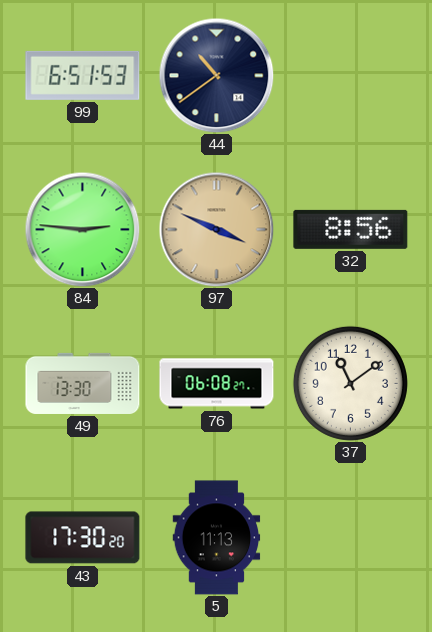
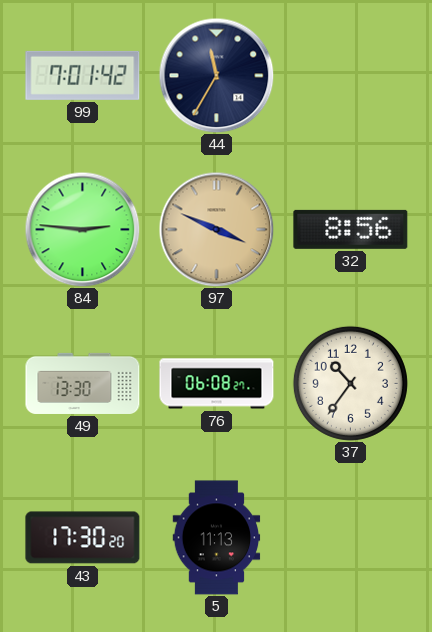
99: 6:51 -> 7:01 (83, 75)
44: 10:39 -> 11:35 (216, 75)
37: 11:09 -> 10:36 (350, 383)
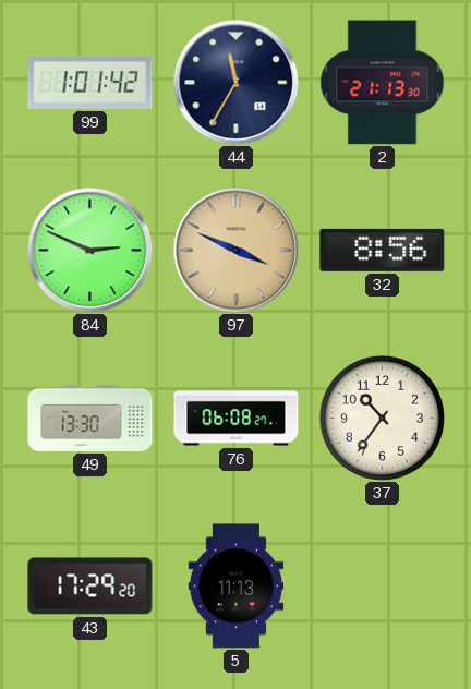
99: 7:01 -> 1:01 (90, 82)
2: none -> 21:13 (383, 83)
84: 2:46 -> 2:49 (89, 250)
43: 17:30 -> 17:29 (90, 587)
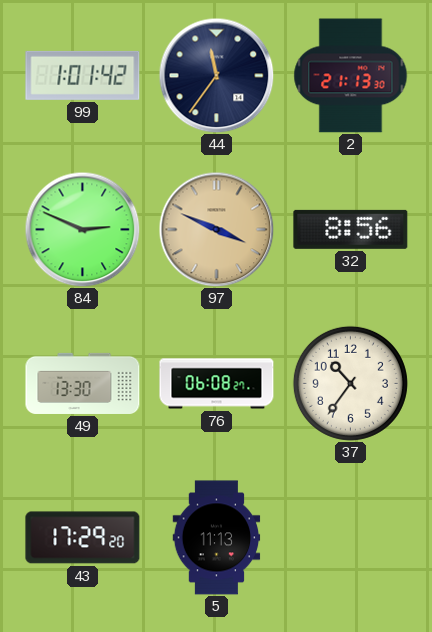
44: 11:35 -> 11:36 (216, 75)
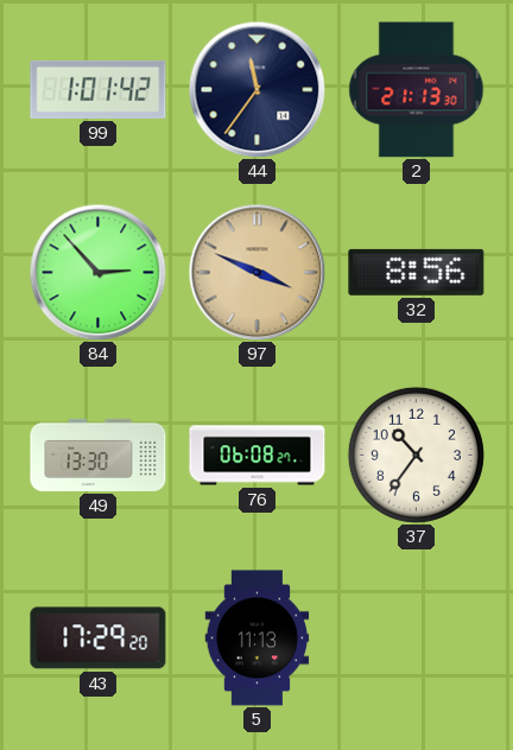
84: 2:49 -> 2:53 (97, 272)
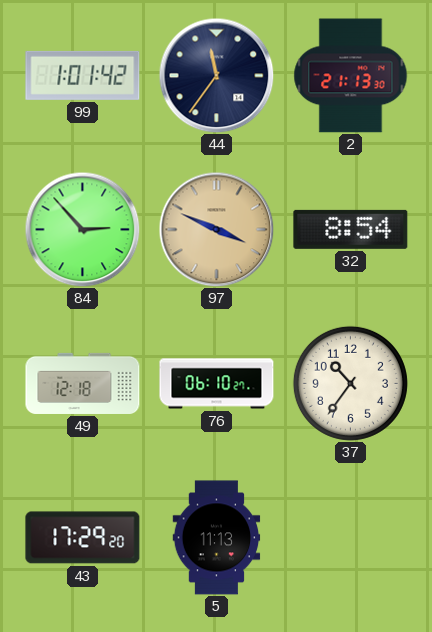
32: 8:56 -> 8:54 (351, 229)
49: 13:30 -> 12:18 (83, 383)
76: 06:08 -> 06:10 (217, 384)
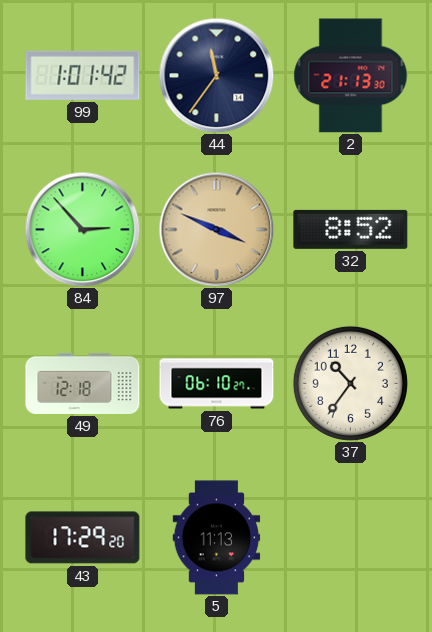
32: 8:54 -> 8:52 (351, 229)
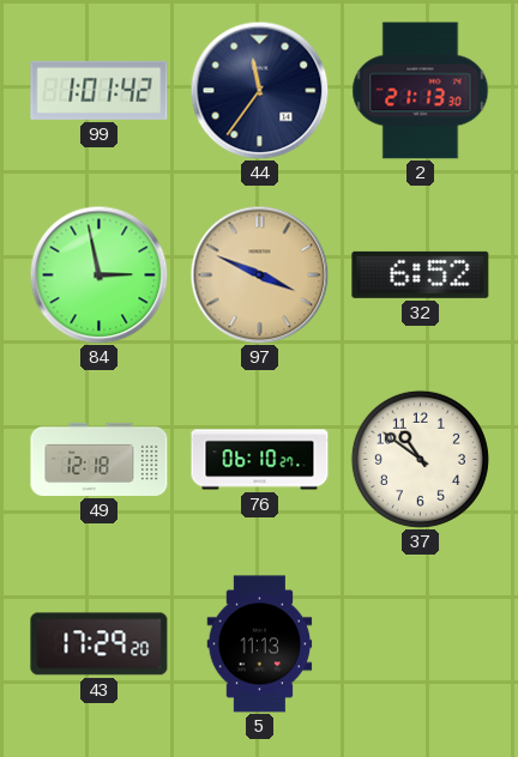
84: 2:53 -> 2:58 (98, 274)
32: 8:52 -> 6:52 (421, 274)
37: 10:36 -> 10:51 (420, 459)
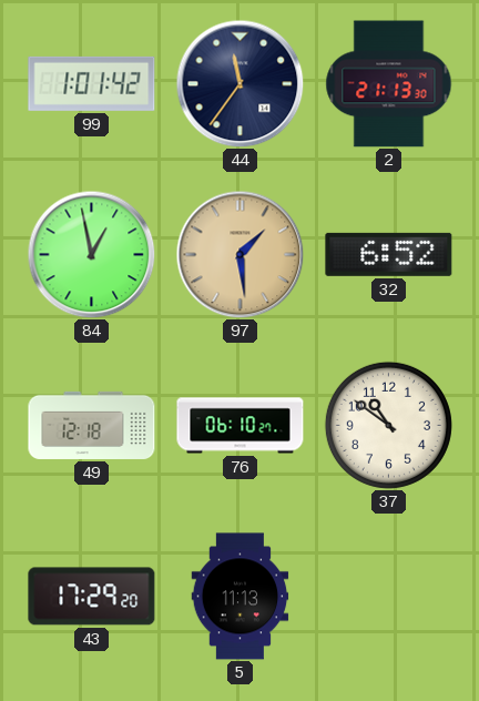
84: 2:58 -> 12:58 (91, 254)
97: 3:49 -> 1:29 (239, 254)
